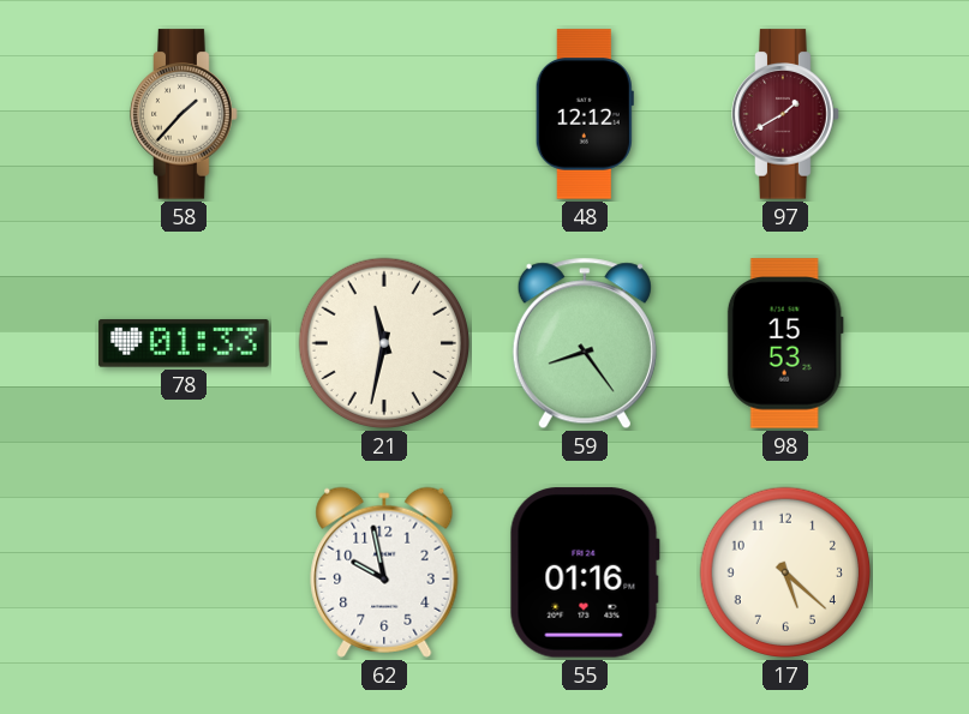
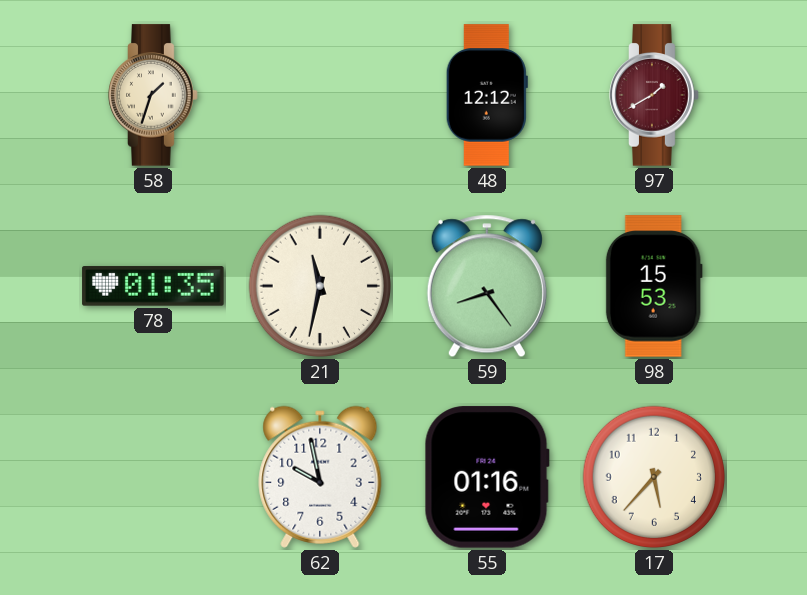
58: 1:37 -> 1:33 (153, 95)
78: 01:33 -> 01:35 (153, 286)
17: 5:22 -> 5:37 (654, 477)
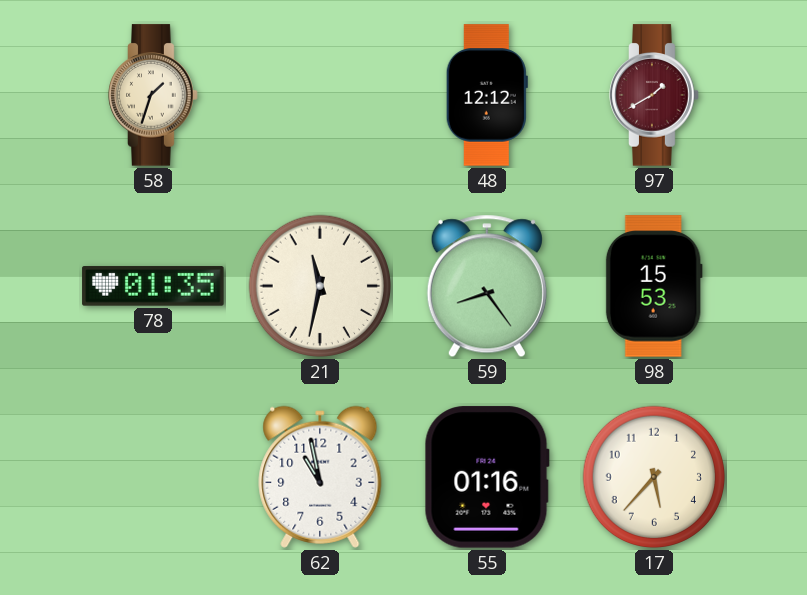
62: 9:58 -> 10:58 (320, 477)
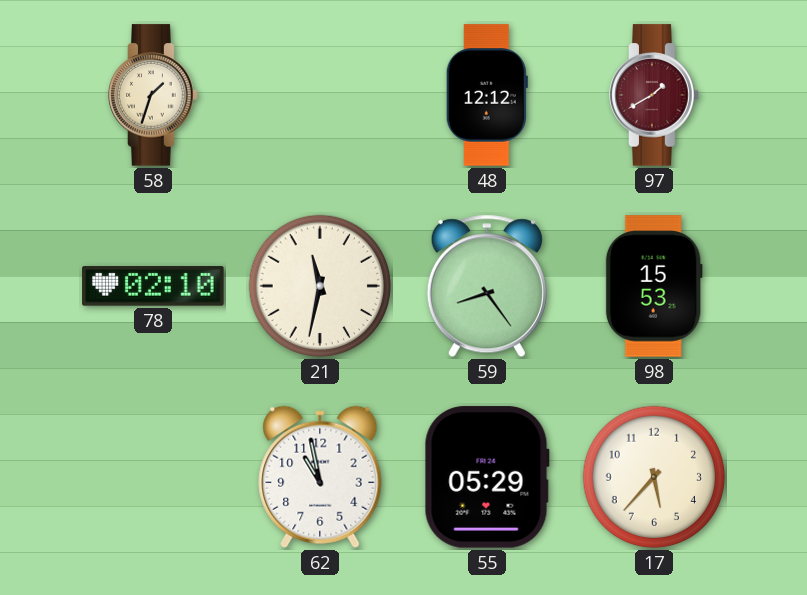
78: 01:35 -> 02:10 (153, 286)
55: 01:16 -> 05:29 (487, 477)
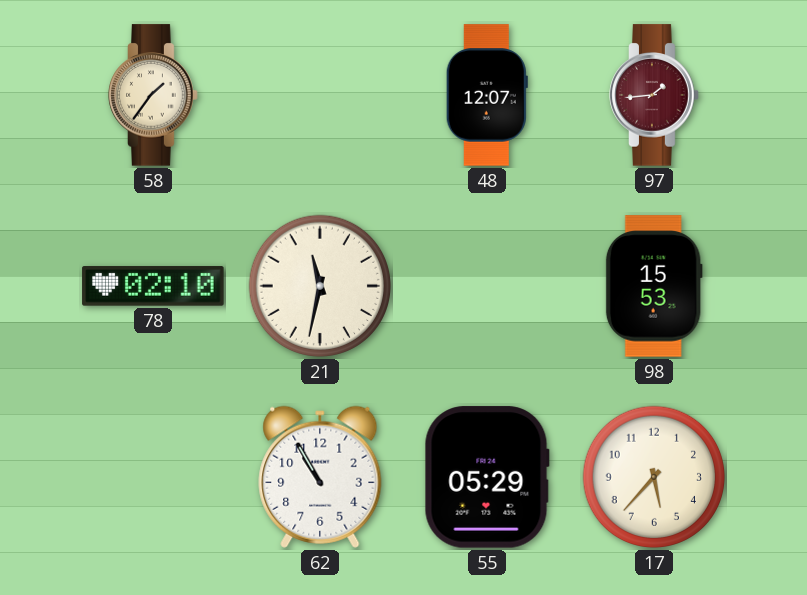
58: 1:33 -> 1:36 (153, 95)
48: 12:12 -> 12:07 (487, 95)
97: 1:40 -> 1:44 (654, 95)
59: 8:24 -> none (487, 286)
62: 10:58 -> 10:55 (320, 477)
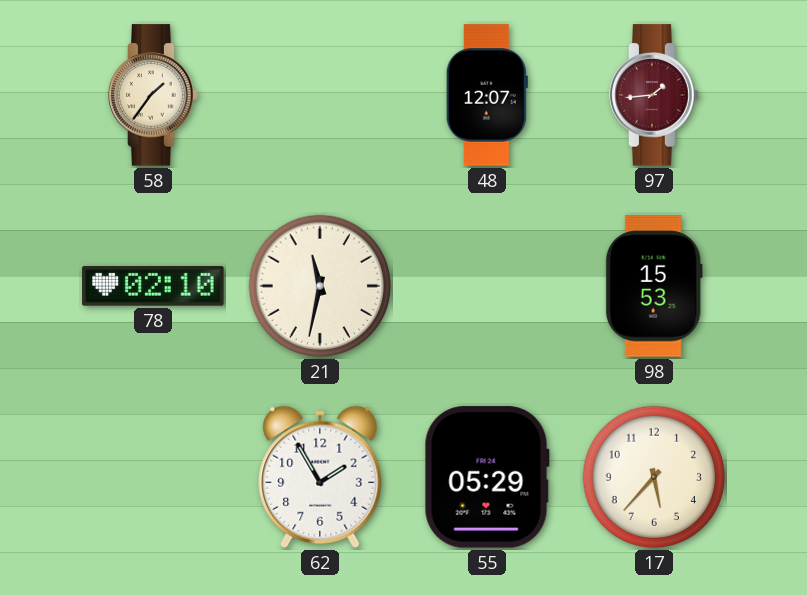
62: 10:55 -> 1:55 (320, 477)
